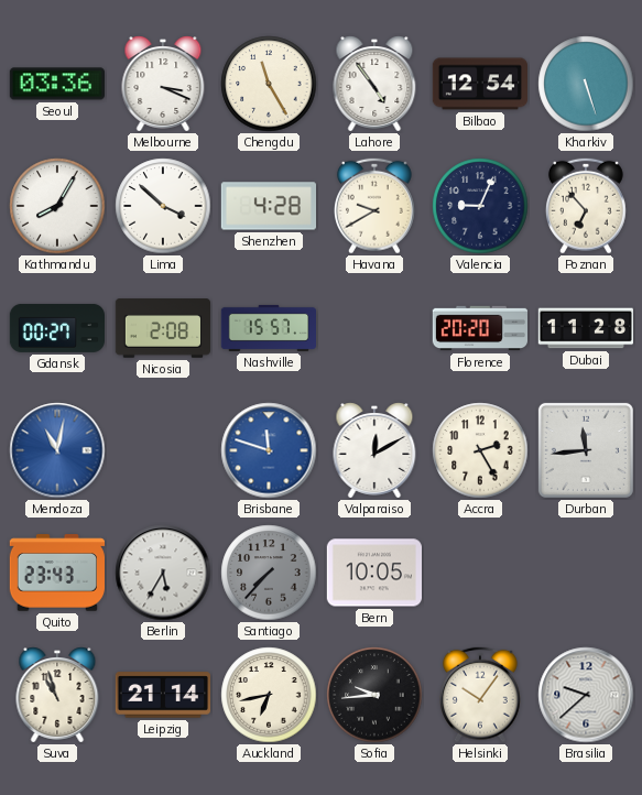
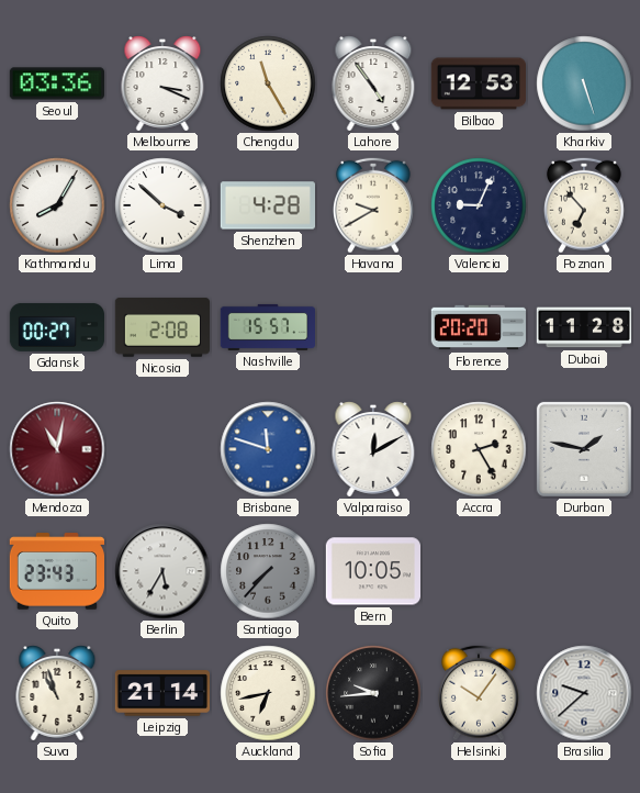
Bilbao: 12:54 -> 12:53 (478, 83)
Mendoza dial: blue -> burgundy (57, 449)
Durban: 11:44 -> 1:47 (584, 449)
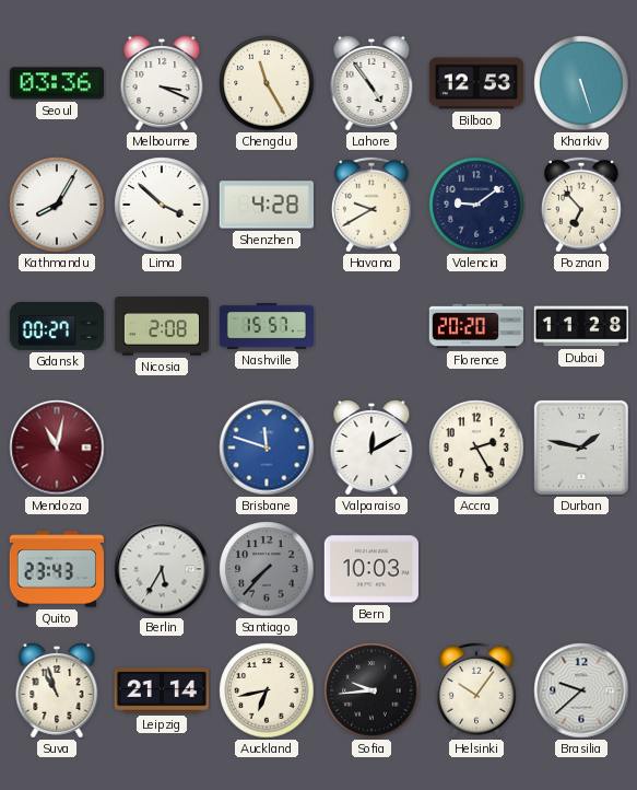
Valencia: 9:04 -> 9:09 (476, 205)
Bern: 10:05 -> 10:03 (370, 569)
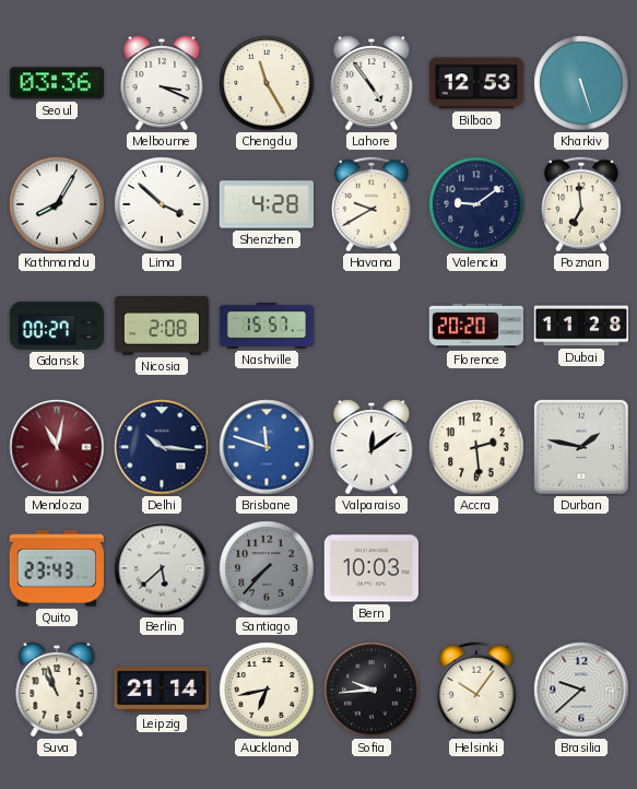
Poznan: 6:53 -> 6:59 (581, 204)
Delhi: none -> 10:16 (162, 447)
Valparaiso: 12:10 -> 12:09 (371, 447)
Accra: 2:25 -> 2:29 (476, 447)
Berlin: 5:35 -> 5:38 (162, 568)
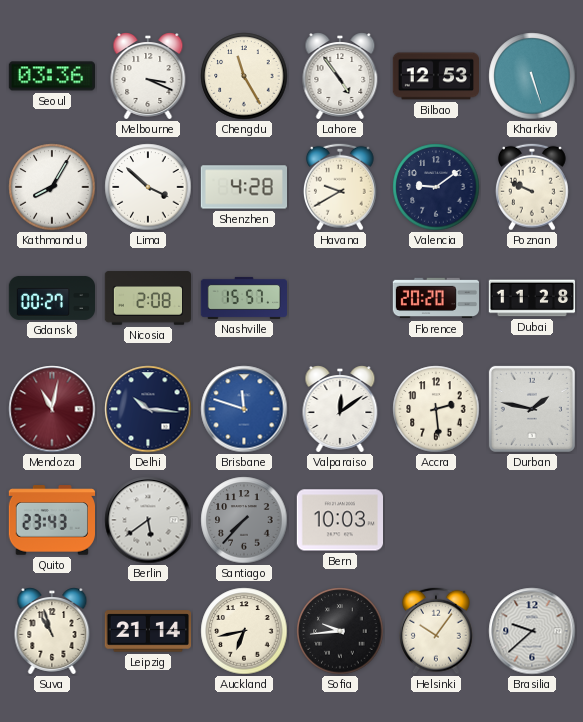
Poznan: 6:59 -> 9:49 (532, 187)
Berlin: 5:38 -> 5:39 (148, 520)
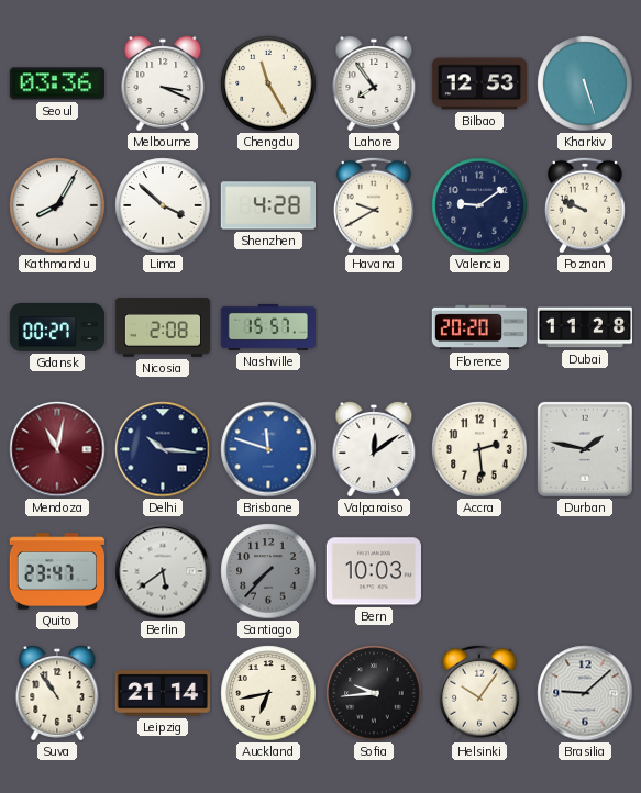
Lahore: 4:54 -> 7:54 (374, 83)
Quito: 23:43 -> 23:47 (56, 571)
Suva: 10:57 -> 10:54 (57, 693)
Brasilia: 9:38 -> 9:08 (585, 693)
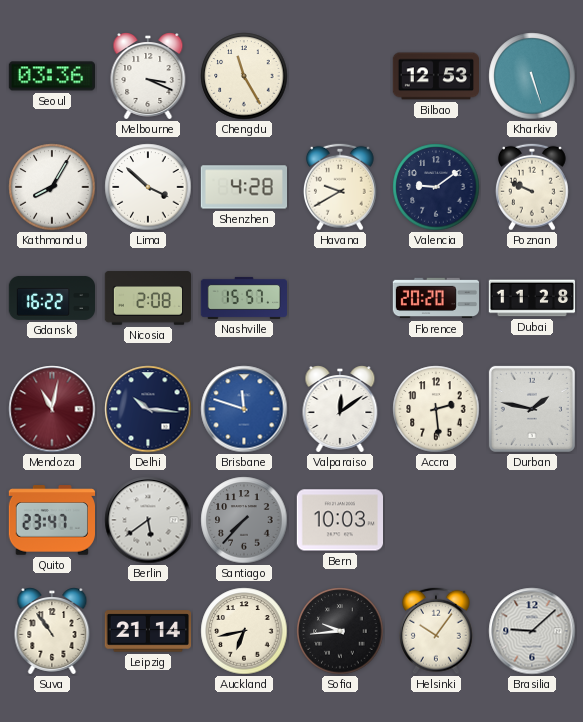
Lahore: 7:54 -> none (374, 83)
Gdansk: 00:27 -> 16:22 (52, 298)
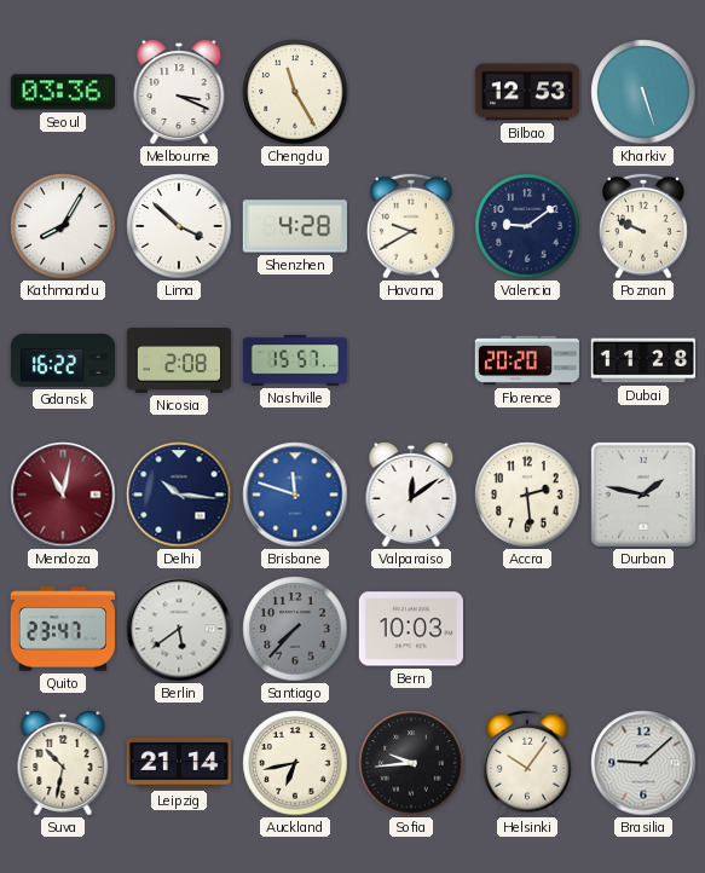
Suva: 10:54 -> 10:32 (63, 763)
